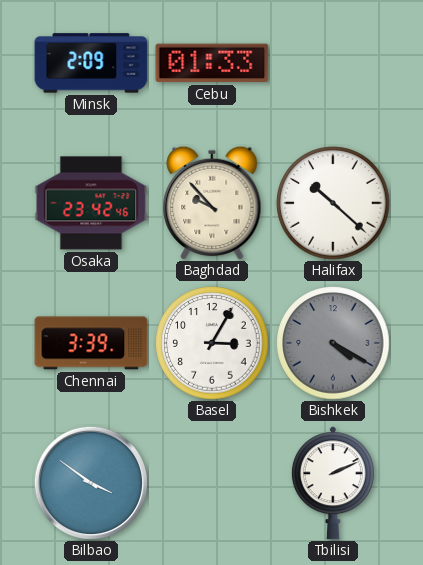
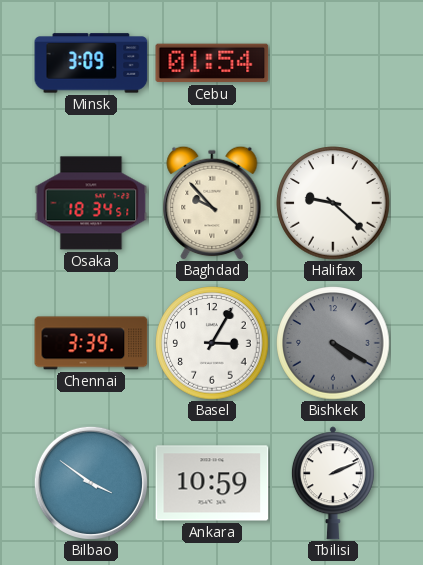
Minsk: 2:09 -> 3:09 (91, 63)
Cebu: 01:33 -> 01:54 (212, 63)
Osaka: 23:42 -> 18:34 (91, 203)
Halifax: 10:22 -> 9:22 (333, 203)
Ankara: none -> 10:59 (212, 483)
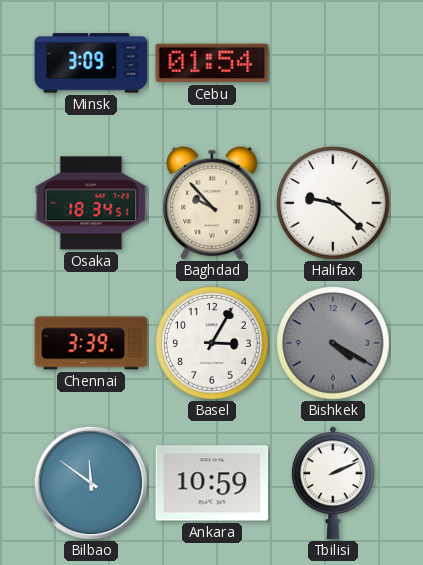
Bilbao: 3:51 -> 11:51 (91, 483)
